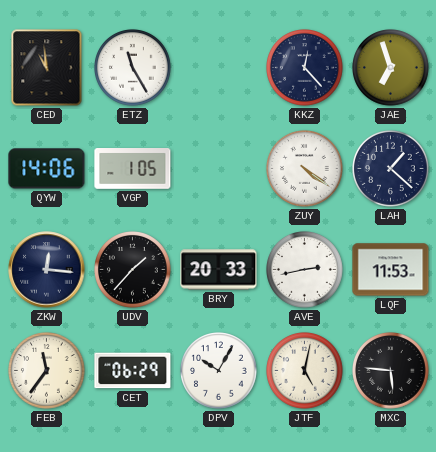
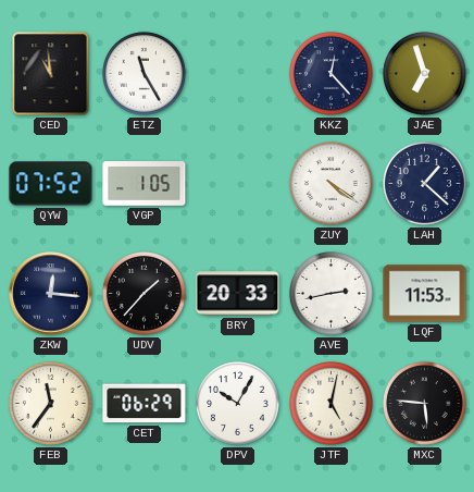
QYW: 14:06 -> 07:52 (51, 184)
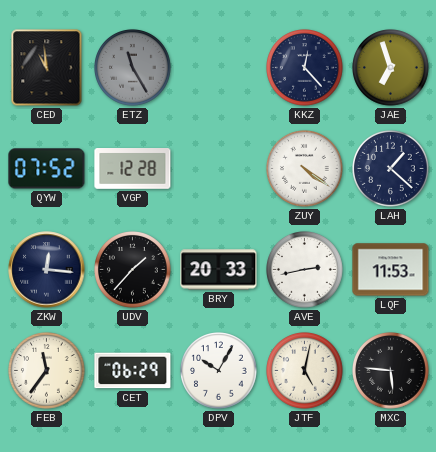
ETZ dial: white -> grey (133, 68)
VGP: 1:05 -> 12:28 (133, 169)
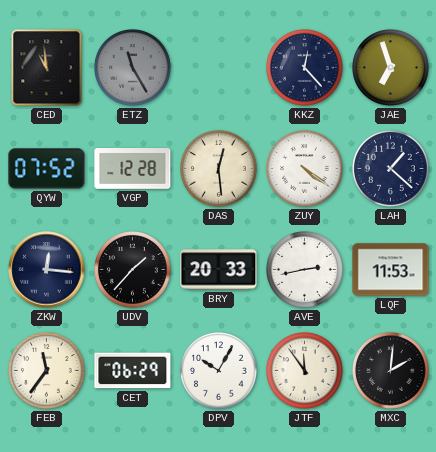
DAS: none -> 12:29 (219, 169)
JTF: 5:02 -> 11:54 (305, 371)
MXC: 5:46 -> 2:01 (391, 371)
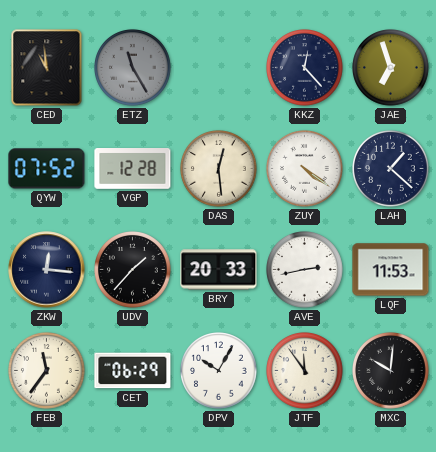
MXC: 2:01 -> 10:01 (391, 371)
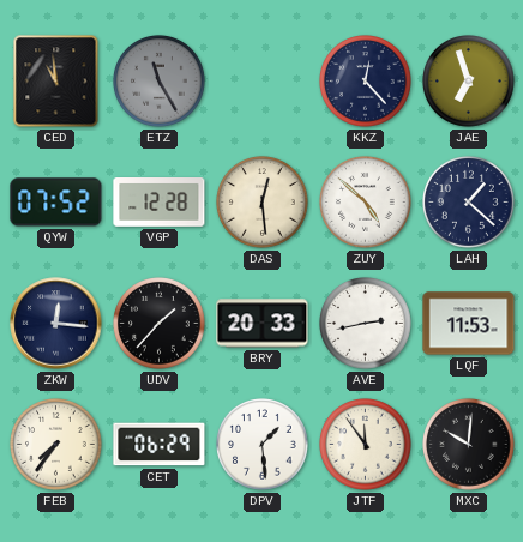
ZUY: 4:21 -> 4:52 (366, 203)
FEB: 11:36 -> 7:36 (56, 445)
DPV: 10:05 -> 1:29 (263, 445)
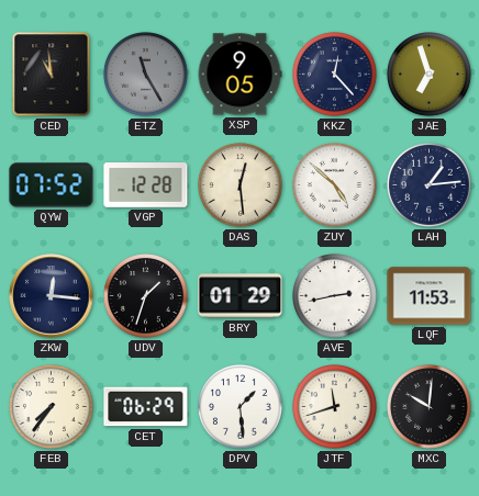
XSP: none -> 9:05 (239, 75)
LAH: 1:22 -> 1:14 (430, 185)
UDV: 1:37 -> 1:33 (146, 296)
BRY: 20:33 -> 01:29 (241, 296)
JTF: 11:54 -> 11:42 (335, 407)
